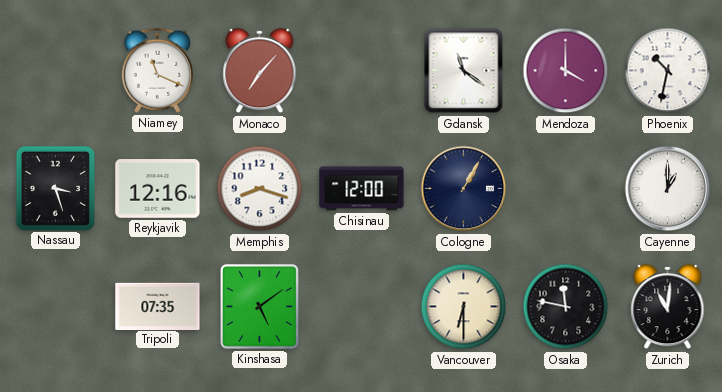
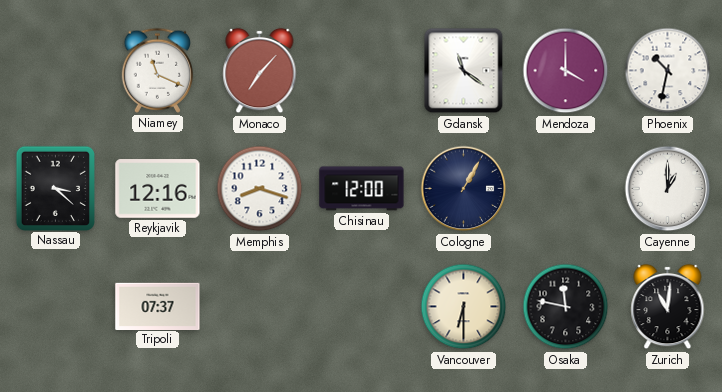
Nassau: 3:27 -> 3:22 (55, 188)
Tripoli: 07:35 -> 07:37 (158, 306)
Kinshasa: 5:09 -> none (259, 306)
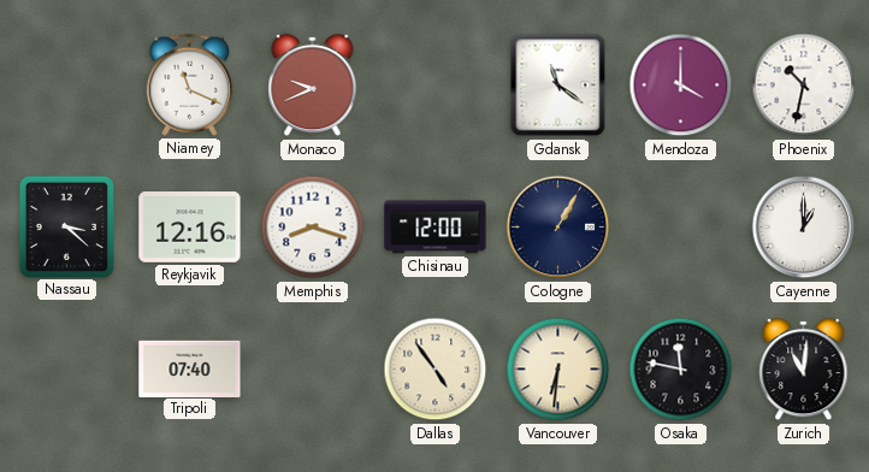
Monaco: 7:07 -> 9:41 (313, 85)
Tripoli: 07:37 -> 07:40 (190, 368)
Dallas: none -> 4:54 (436, 370)
Vancouver: 6:30 -> 6:31 (558, 370)
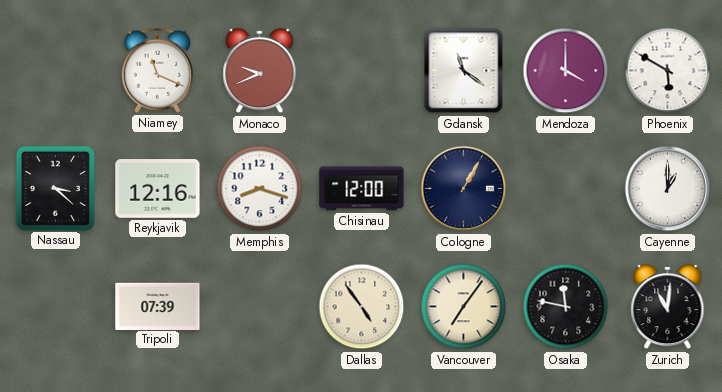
Phoenix: 10:32 -> 5:50 (668, 71)
Tripoli: 07:40 -> 07:39 (158, 306)
Vancouver: 6:31 -> 7:06 (464, 307)
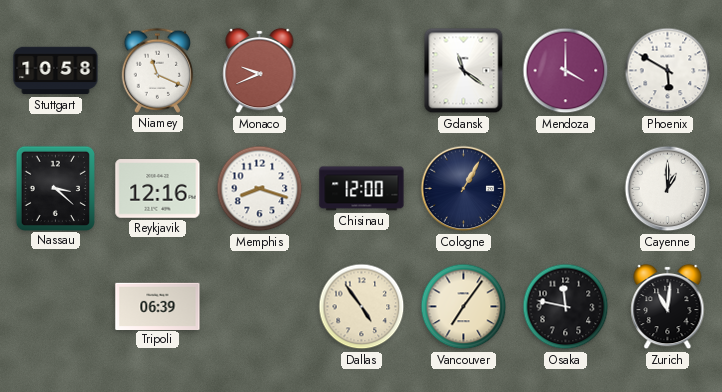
Stuttgart: none -> 10:58 (56, 71)
Tripoli: 07:39 -> 06:39 (158, 306)
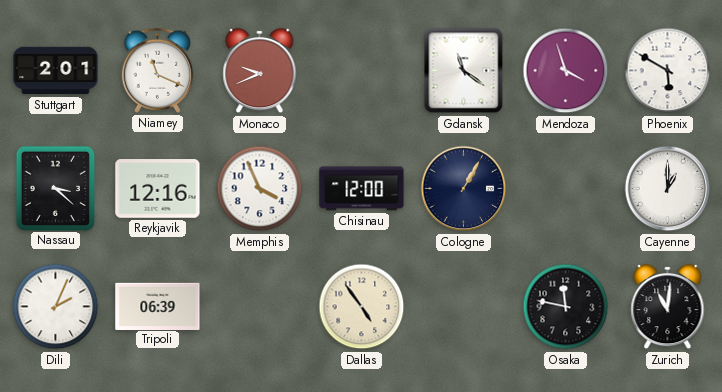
Stuttgart: 10:58 -> 2:01 (56, 71)
Mendoza: 4:00 -> 3:57 (566, 71)
Memphis: 8:18 -> 3:56 (260, 189)
Dili: none -> 2:04 (56, 307)
Vancouver: 7:06 -> none (464, 307)
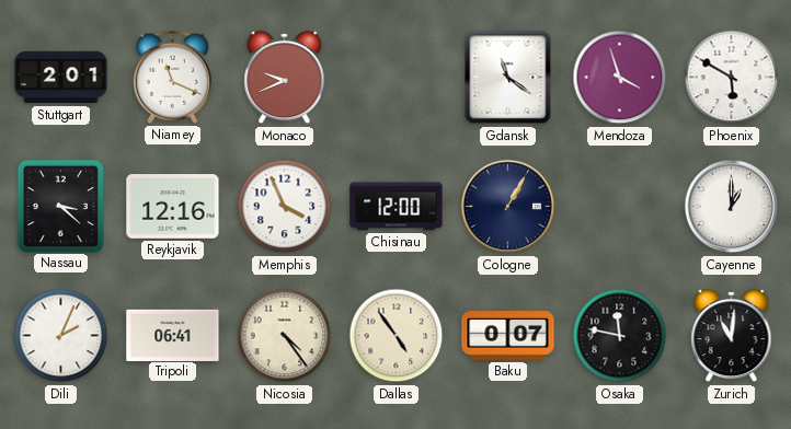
Tripoli: 06:39 -> 06:41 (173, 335)
Nicosia: none -> 4:24 (285, 336)
Baku: none -> 0:07 (508, 336)
